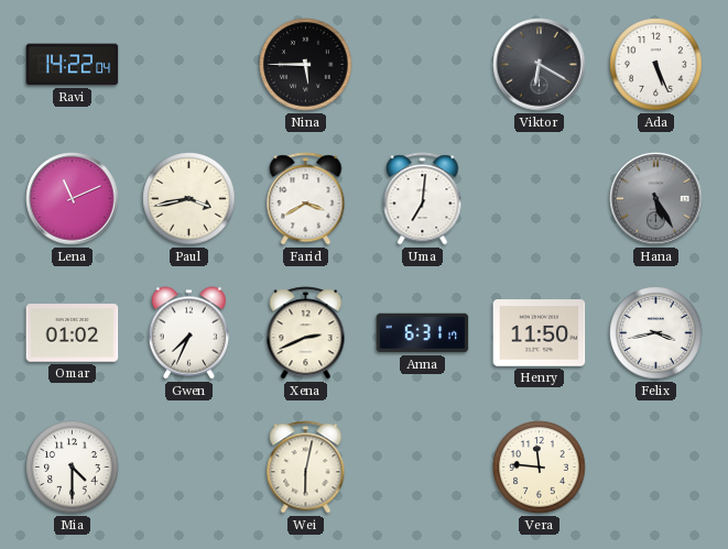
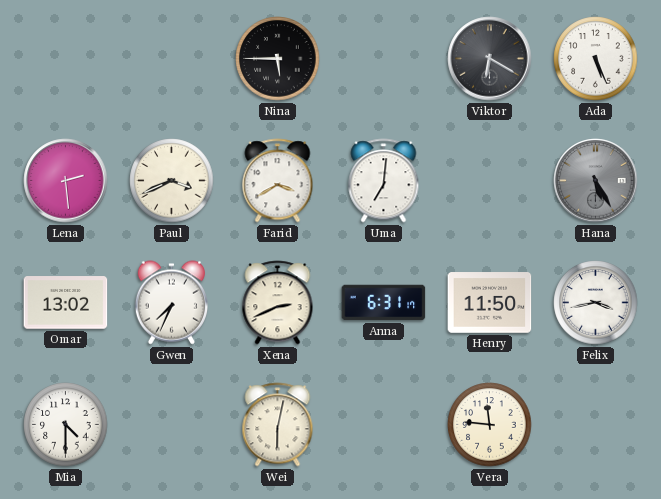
Ravi: 14:22 -> none (73, 65)
Lena: 11:11 -> 2:29 (66, 181)
Paul: 3:43 -> 3:41 (172, 181)
Omar: 01:02 -> 13:02 (66, 303)
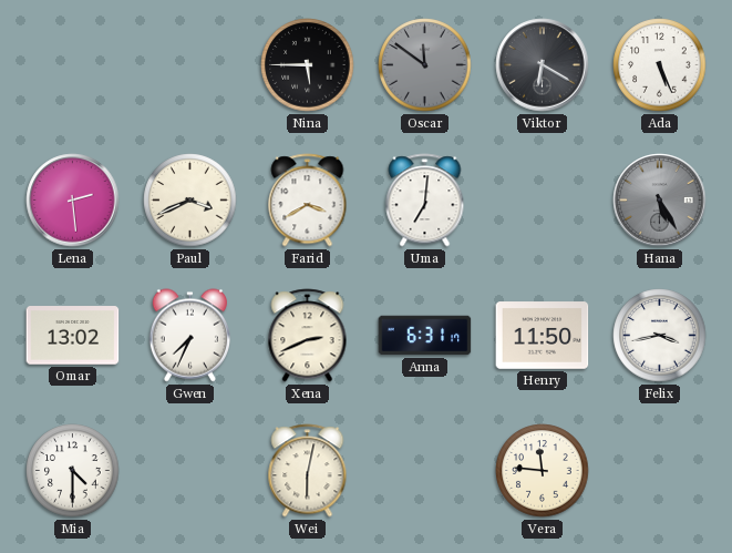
Oscar: none -> 11:51 (425, 65)
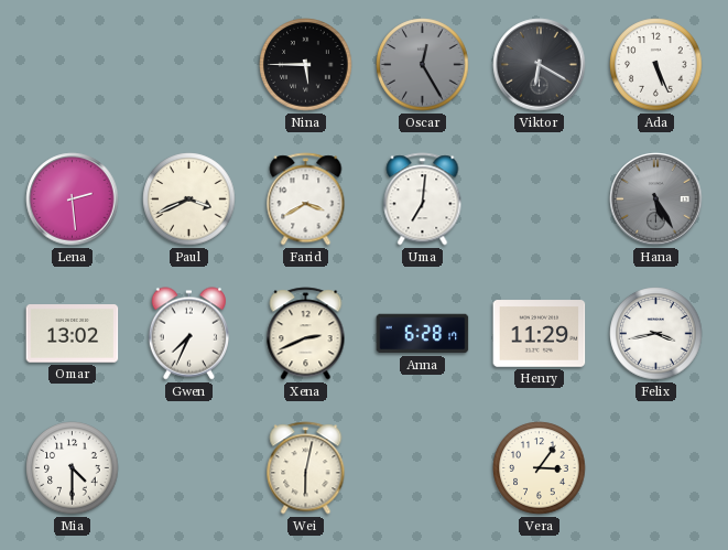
Oscar: 11:51 -> 12:25 (423, 65)
Anna: 6:31 -> 6:28 (423, 334)
Henry: 11:50 -> 11:29 (540, 334)
Vera: 11:46 -> 3:06 (540, 468)
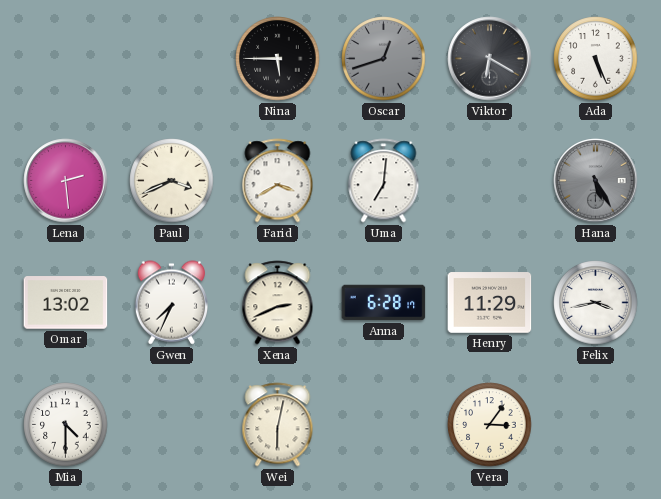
Oscar: 12:25 -> 12:42 (384, 59)
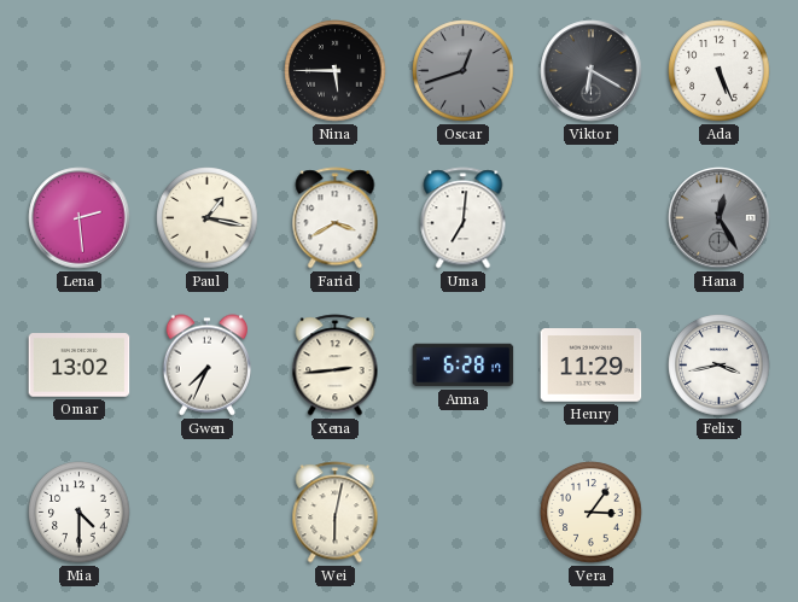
Paul: 3:41 -> 1:17 (208, 218)
Hana: 5:25 -> 12:25 (720, 218)
Xena: 2:41 -> 2:44 (336, 366)
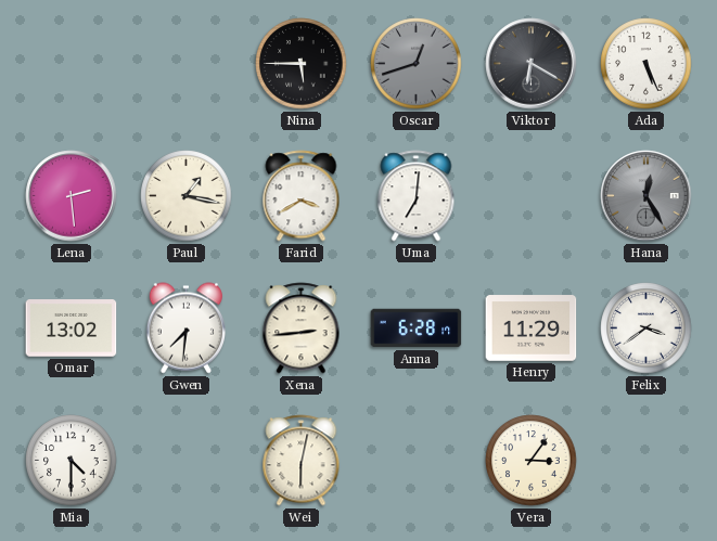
Gwen: 7:34 -> 7:31 (185, 329)
Felix: 3:43 -> 3:39 (646, 329)
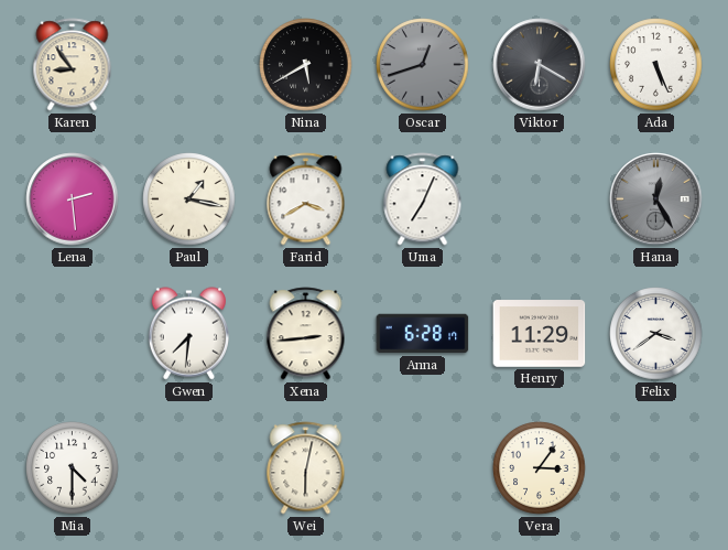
Karen: none -> 8:54 (73, 65)
Nina: 5:45 -> 5:40 (306, 65)
Uma: 7:01 -> 7:04 (423, 199)
Omar: 13:02 -> none (72, 329)
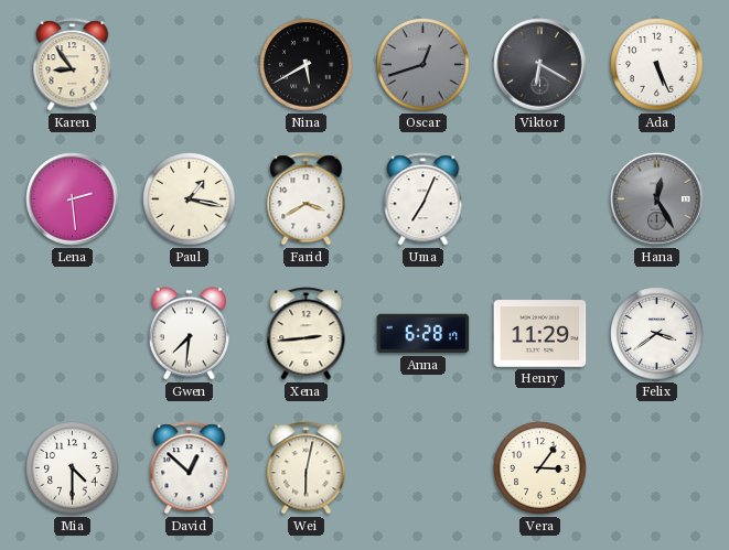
David: none -> 12:52 (190, 468)
